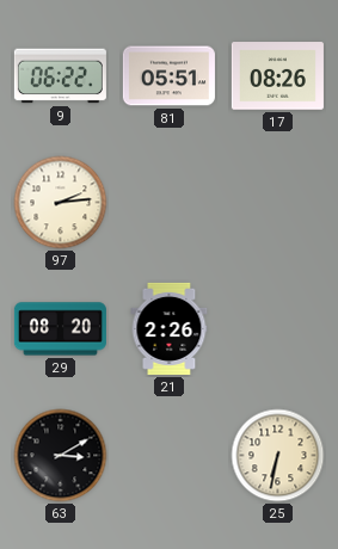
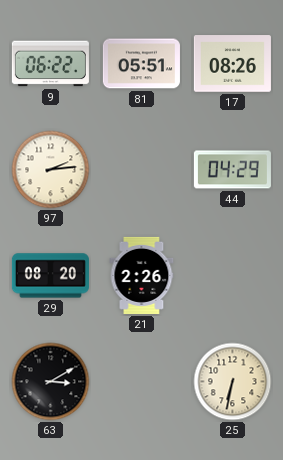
44: none -> 04:29 (232, 170)
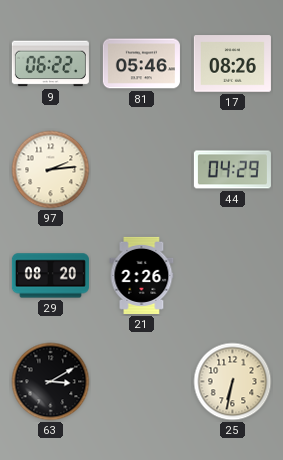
81: 05:51 -> 05:46 (141, 64)
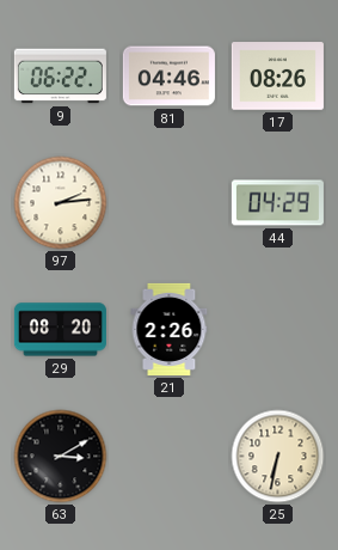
81: 05:46 -> 04:46 (168, 77)
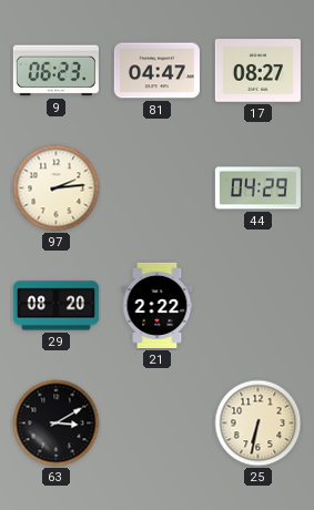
9: 06:22 -> 06:23 (55, 71)
81: 04:46 -> 04:47 (156, 71)
17: 08:26 -> 08:27 (257, 71)
21: 2:26 -> 2:22 (158, 305)
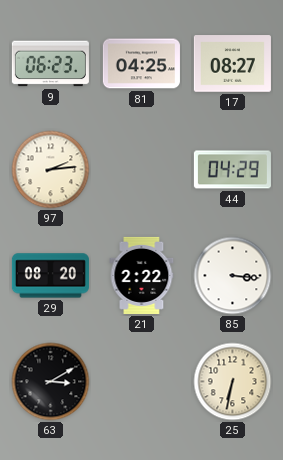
81: 04:47 -> 04:25 (141, 64)
85: none -> 3:16 (233, 276)
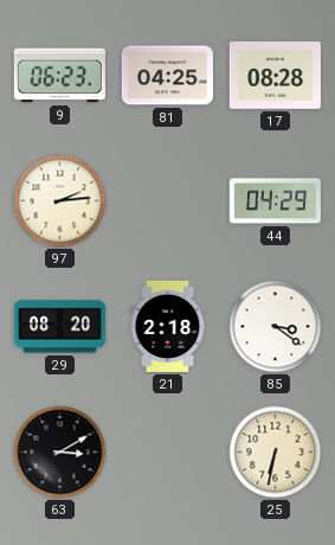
17: 08:27 -> 08:28 (275, 76)
21: 2:22 -> 2:18 (168, 326)
85: 3:16 -> 3:21 (276, 327)
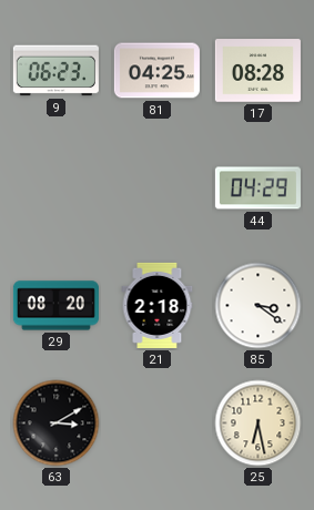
97: 2:14 -> none (60, 201)
25: 6:32 -> 6:28 (259, 424)
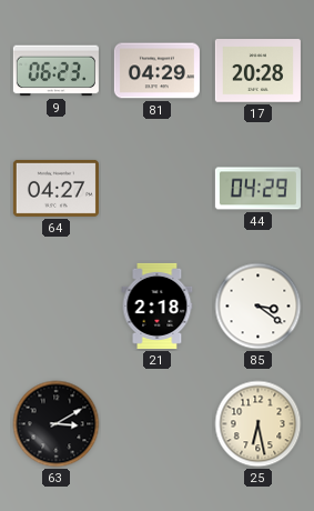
81: 04:25 -> 04:29 (156, 71)
17: 08:28 -> 20:28 (257, 71)
64: none -> 04:27 (55, 188)
29: 08:20 -> none (55, 306)
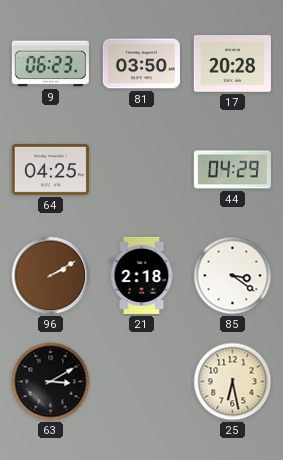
81: 04:29 -> 03:50 (141, 64)
64: 04:27 -> 04:25 (50, 169)
96: none -> 2:10 (51, 276)
